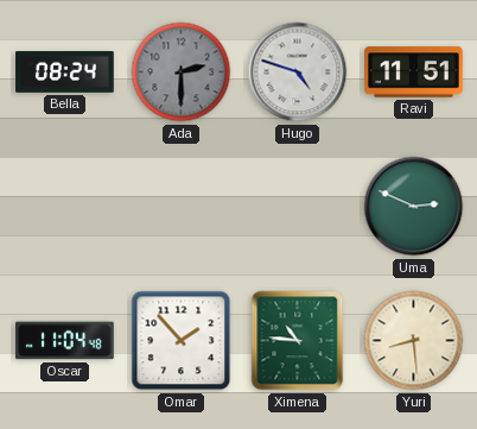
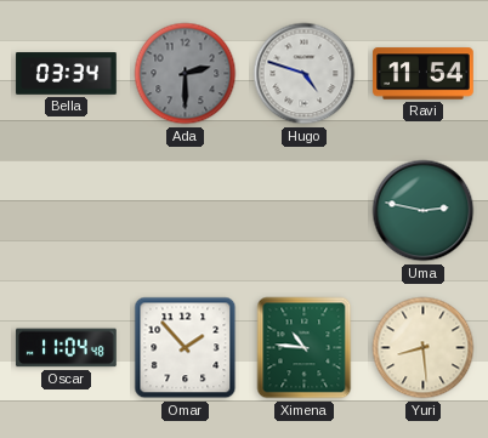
Bella: 08:24 -> 03:34 (67, 74)
Ravi: 11:51 -> 11:54 (424, 74)
Uma: 2:49 -> 2:47 (424, 211)
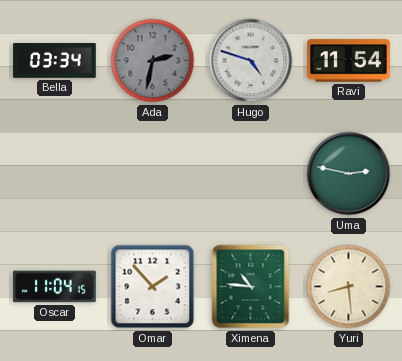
Ada: 2:30 -> 2:32 (153, 61)
Oscar: 11:04:48 -> 11:04:15 (55, 287)
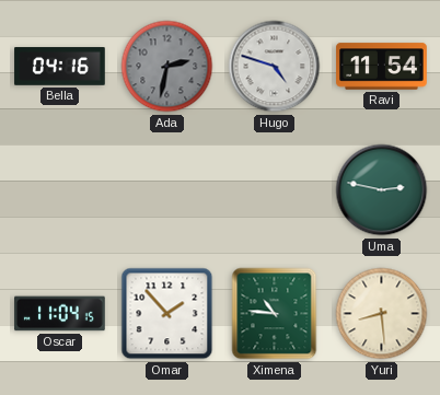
Bella: 03:34 -> 04:16 (60, 67)
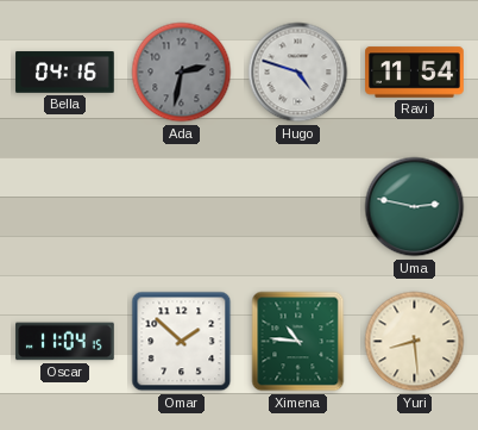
Omar: 1:53 -> 1:52 (182, 342)
